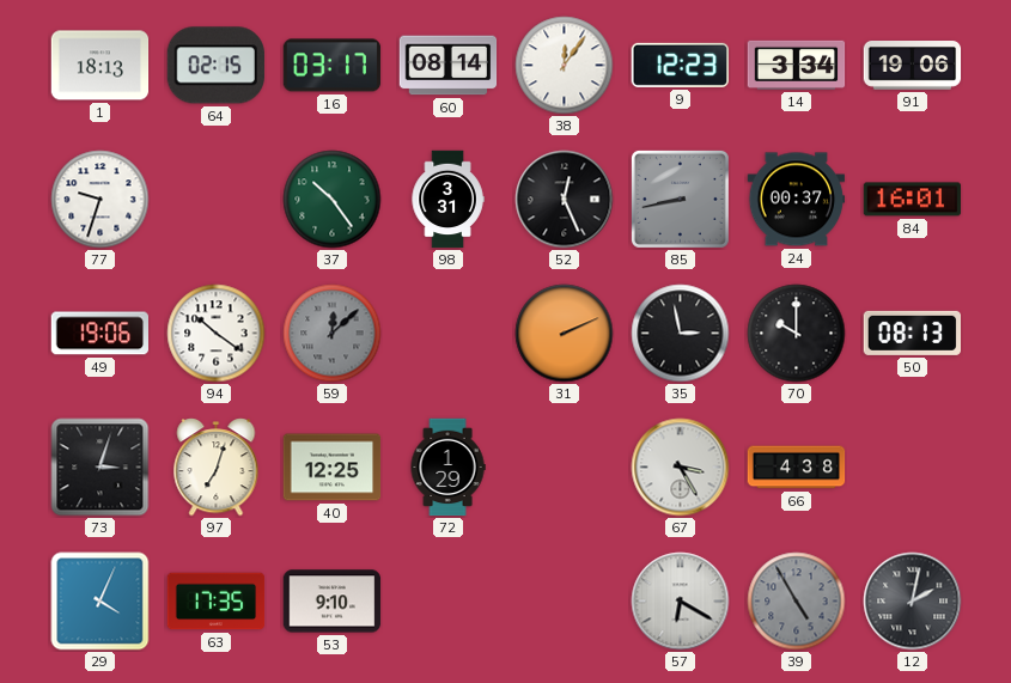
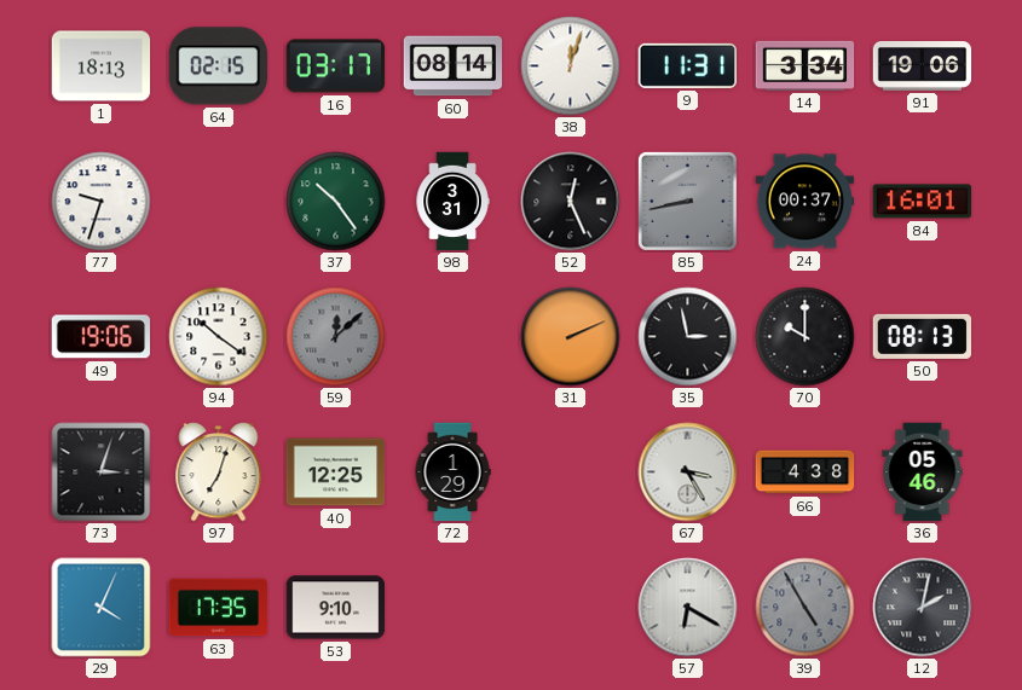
38: 12:06 -> 12:03 (571, 66)
9: 12:23 -> 11:31 (687, 65)
36: none -> 05:46 (923, 472)
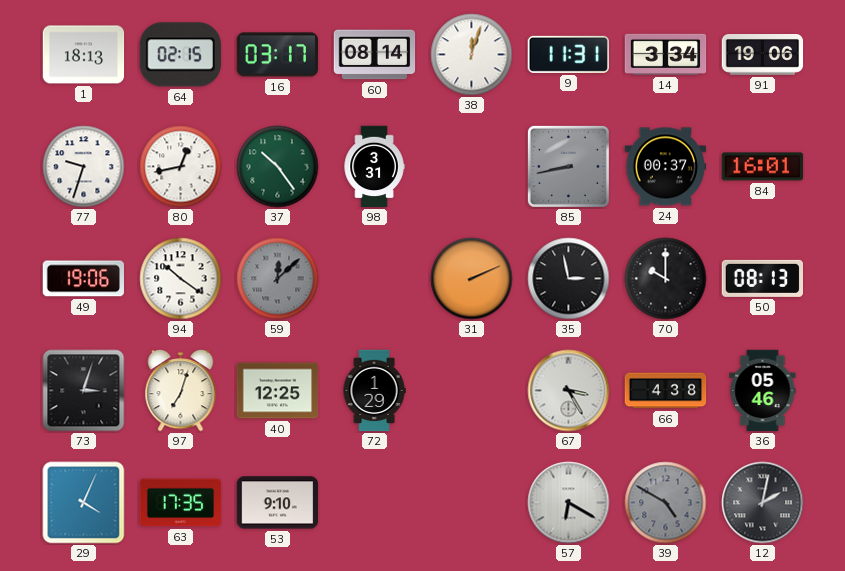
80: none -> 12:43 (181, 167)
52: 12:26 -> none (571, 202)
39: 4:55 -> 4:50 (666, 503)
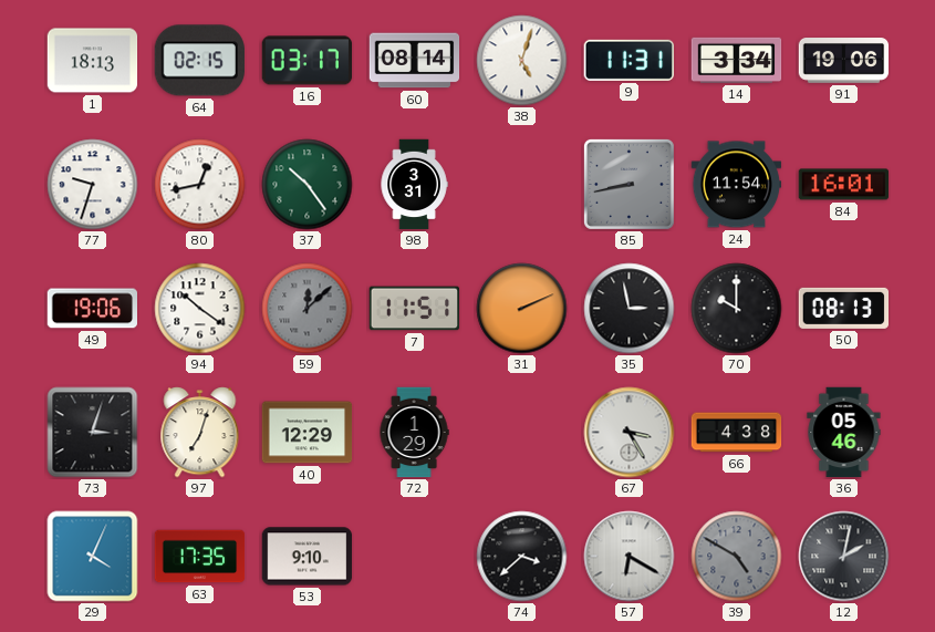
38: 12:03 -> 5:03 (522, 61)
24: 00:37 -> 11:54 (737, 185)
7: none -> 11:51 (415, 309)
40: 12:25 -> 12:29 (308, 433)
74: none -> 3:38 (522, 557)
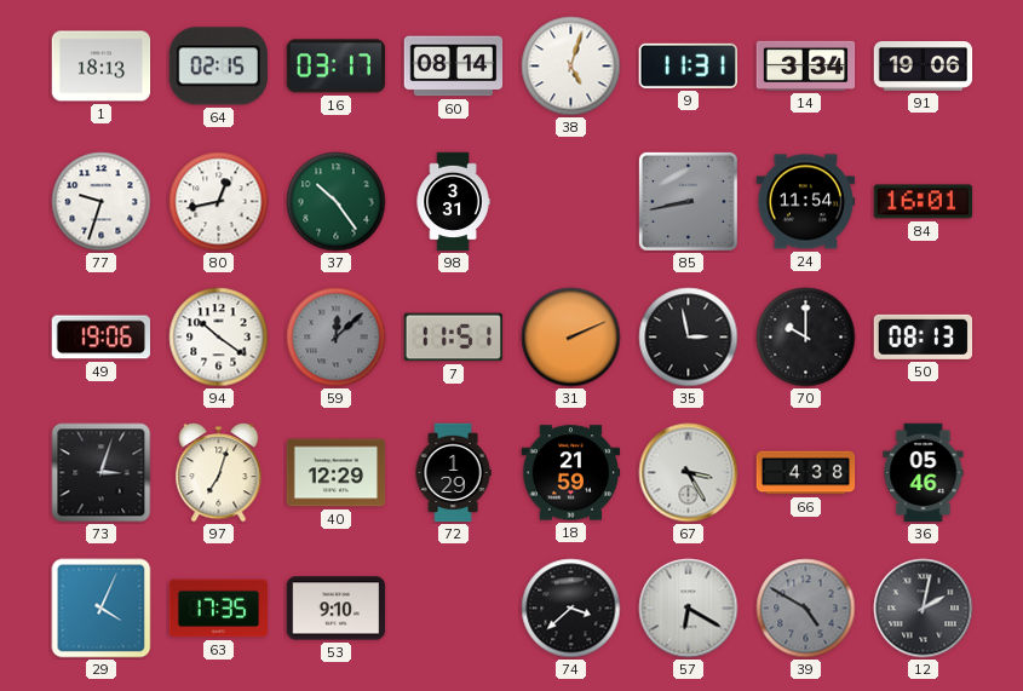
18: none -> 21:59 (571, 473)
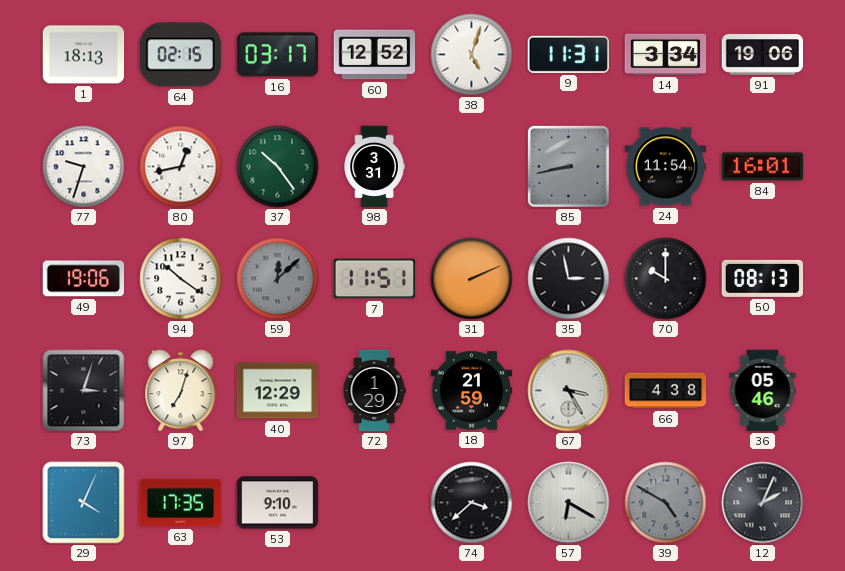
60: 08:14 -> 12:52 (375, 55)
12: 2:02 -> 2:04 (763, 503)
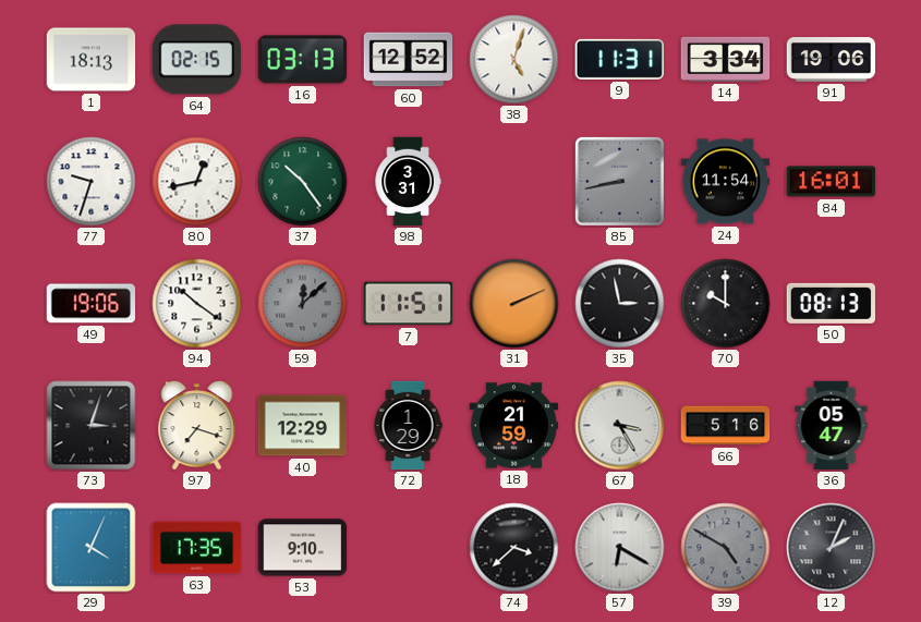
16: 03:17 -> 03:13 (303, 60)
97: 7:03 -> 7:18 (197, 426)
66: 4:38 -> 5:16 (726, 426)
36: 05:46 -> 05:47 (832, 426)
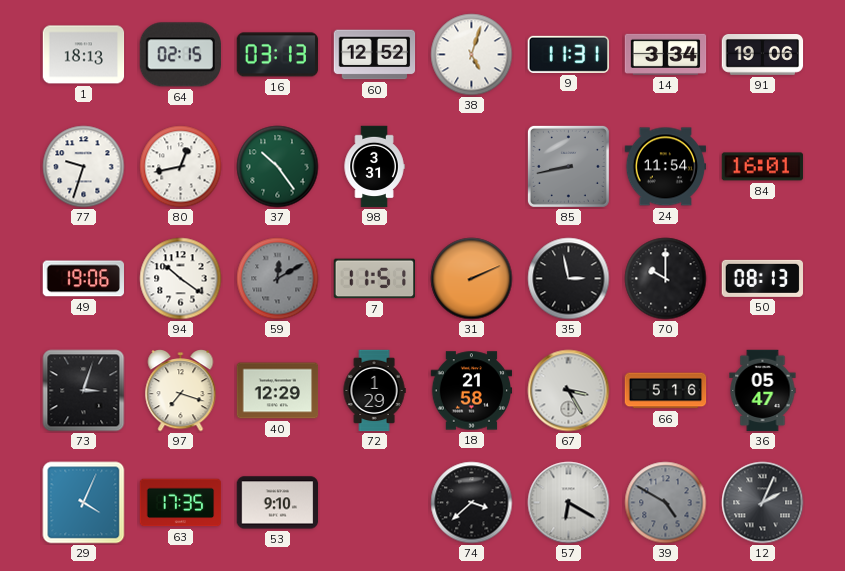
59: 12:08 -> 12:10 (278, 279)
18: 21:59 -> 21:58 (472, 391)
